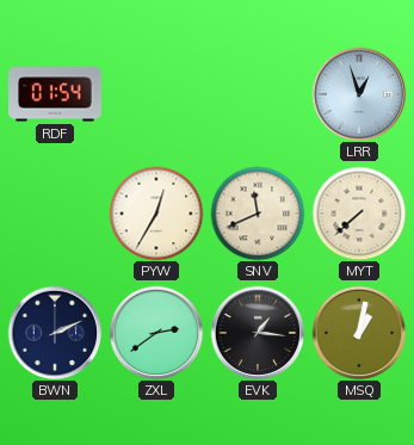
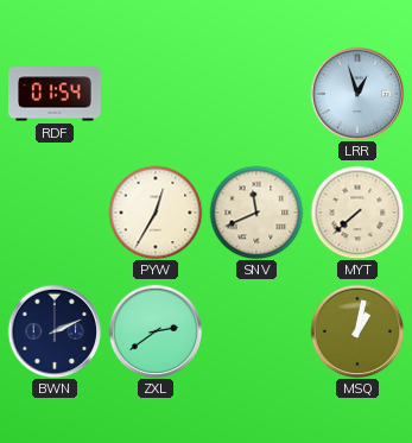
EVK: 1:16 -> none (258, 333)
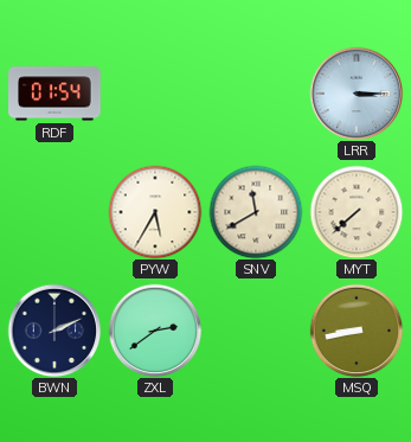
LRR: 12:57 -> 3:15 (357, 94)
PYW: 12:35 -> 5:35 (155, 212)
SNV: 11:41 -> 11:40 (256, 212)
MSQ: 1:02 -> 8:43 (357, 331)
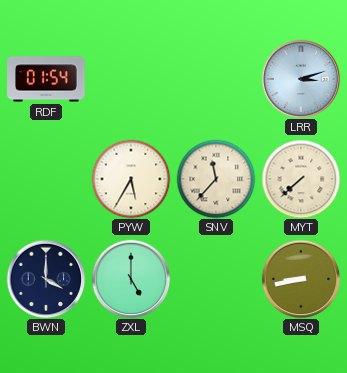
LRR: 3:15 -> 3:12 (301, 79)
SNV: 11:40 -> 11:37 (216, 179)
BWN: 2:11 -> 4:00 (46, 279)
ZXL: 2:39 -> 5:00 (131, 279)
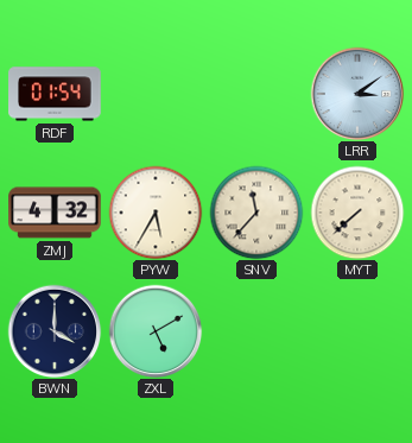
LRR: 3:12 -> 3:09 (357, 94)
ZMJ: none -> 4:32 (55, 213)
ZXL: 5:00 -> 5:10 (156, 331)
MSQ: 8:43 -> none (301, 279)
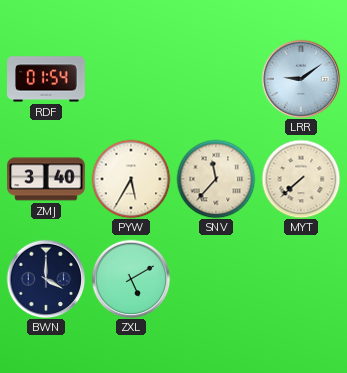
LRR: 3:09 -> 9:09 (301, 79)
ZMJ: 4:32 -> 3:40 (46, 179)
